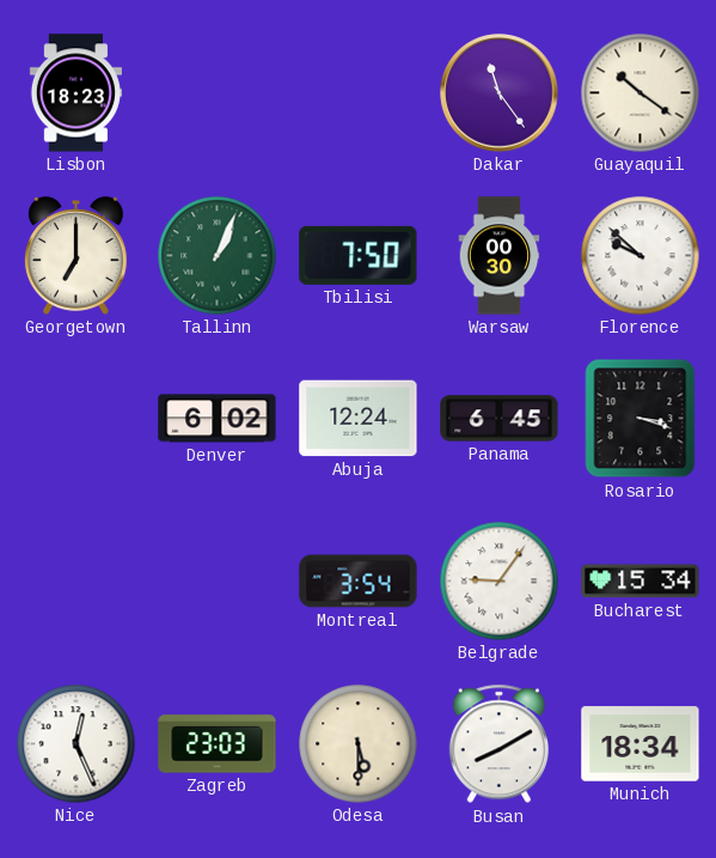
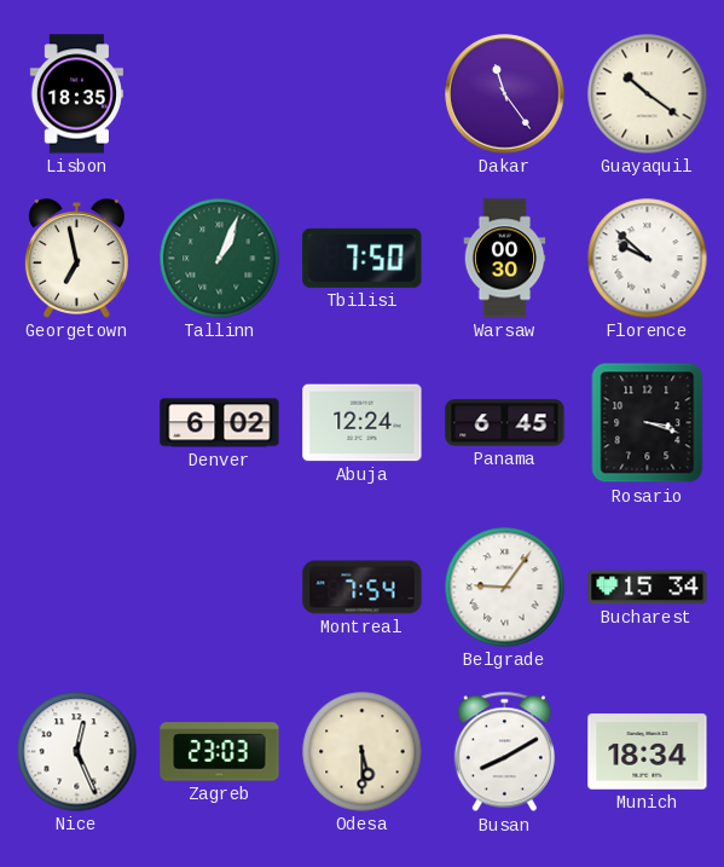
Lisbon: 18:23 -> 18:35 (76, 94)
Georgetown: 7:00 -> 6:58 (76, 259)
Montreal: 3:54 -> 7:54 (363, 588)
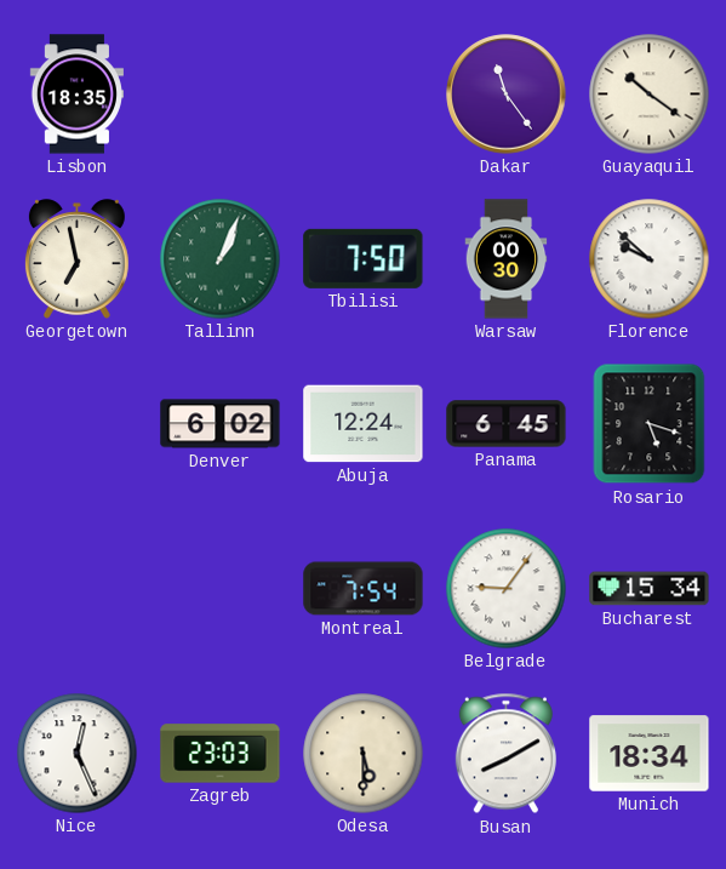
Rosario: 3:18 -> 5:18 (650, 424)
